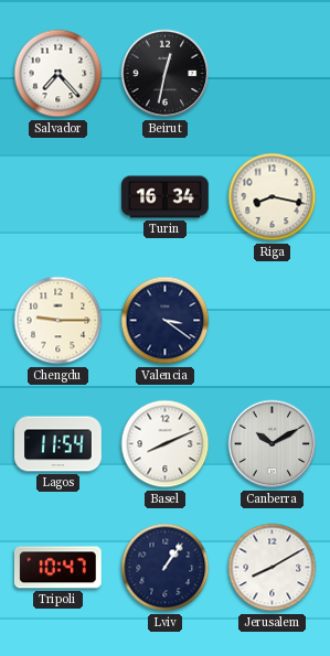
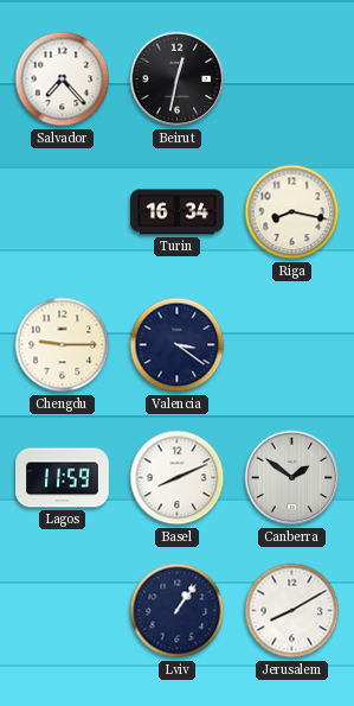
Lagos: 11:54 -> 11:59 (63, 478)
Canberra: 10:10 -> 1:51 (292, 478)
Tripoli: 10:47 -> none (58, 568)
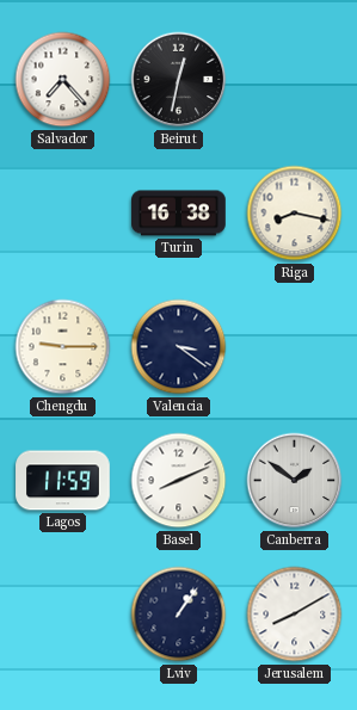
Turin: 16:34 -> 16:38 (179, 214)
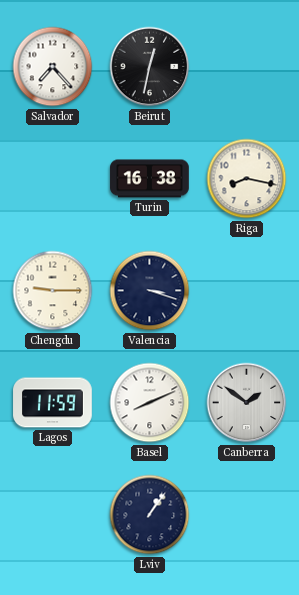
Valencia: 3:21 -> 3:18 (150, 291)
Jerusalem: 8:10 -> none (295, 615)
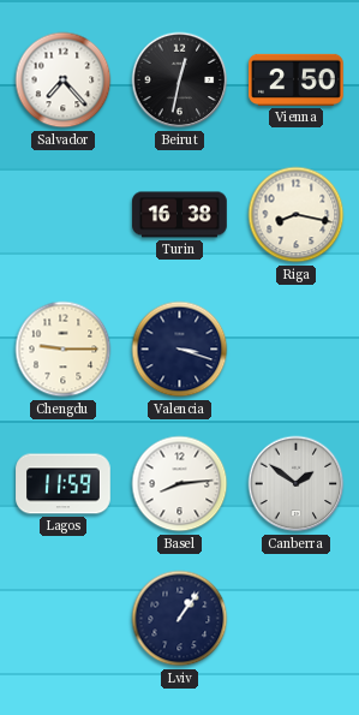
Vienna: none -> 2:50 (297, 79)
Basel: 8:11 -> 8:14 (180, 484)
